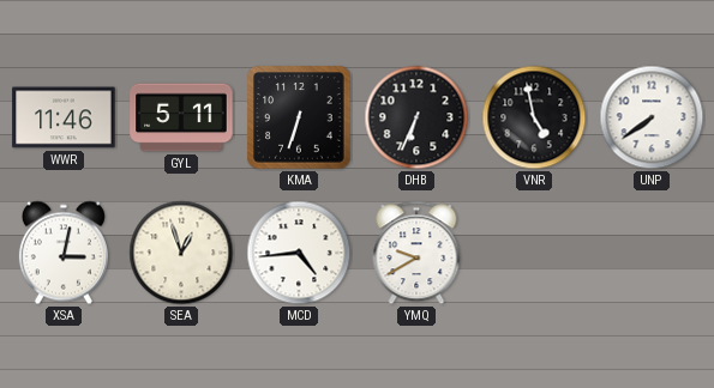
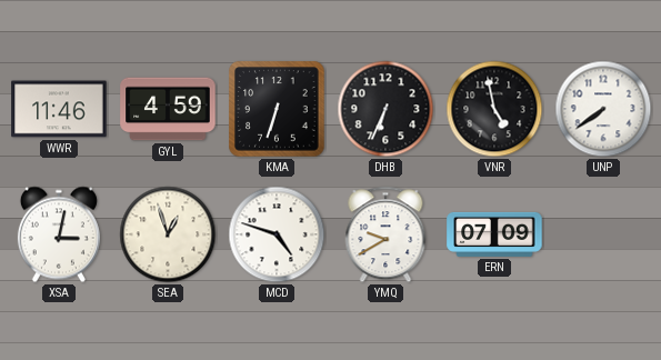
GYL: 5:11 -> 4:59 (168, 109)
MCD: 4:44 -> 4:48 (277, 234)
ERN: none -> 07:09 (494, 234)
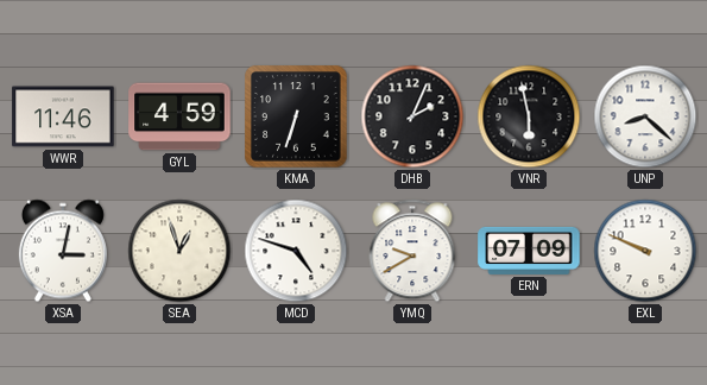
DHB: 6:34 -> 2:04 (412, 116)
VNR: 4:58 -> 5:58 (529, 116)
UNP: 7:39 -> 8:22 (645, 116)
EXL: none -> 9:49 (645, 251)
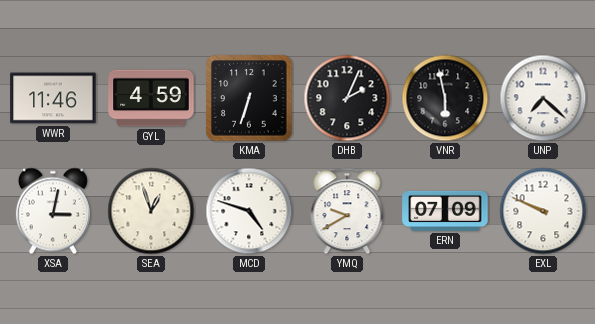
UNP: 8:22 -> 7:22 (543, 98)
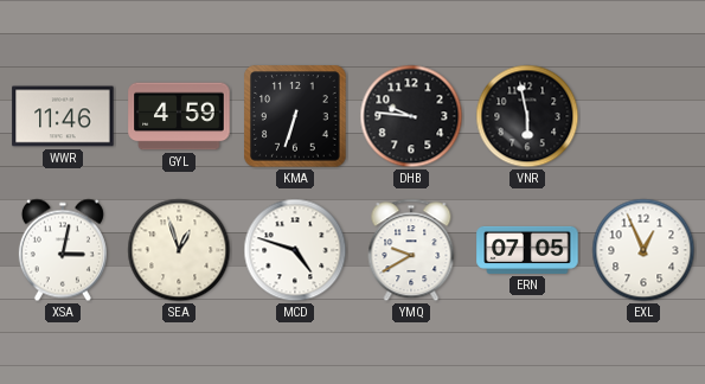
DHB: 2:04 -> 9:46 (411, 116)
UNP: 7:22 -> none (543, 98)
ERN: 07:09 -> 07:05 (527, 250)
EXL: 9:49 -> 12:56 (643, 250)
